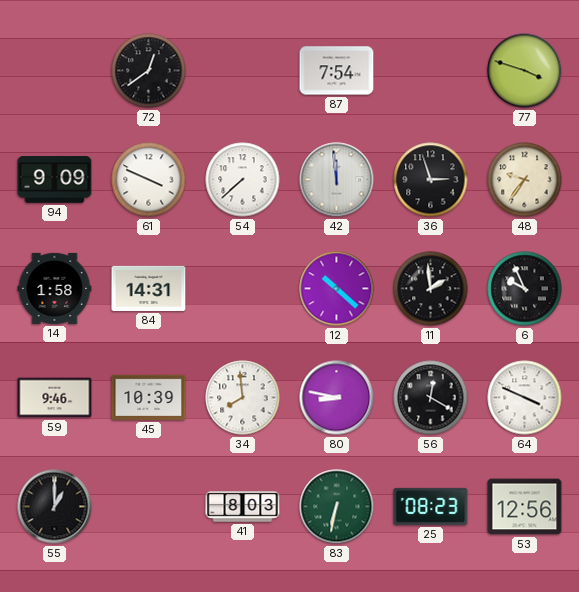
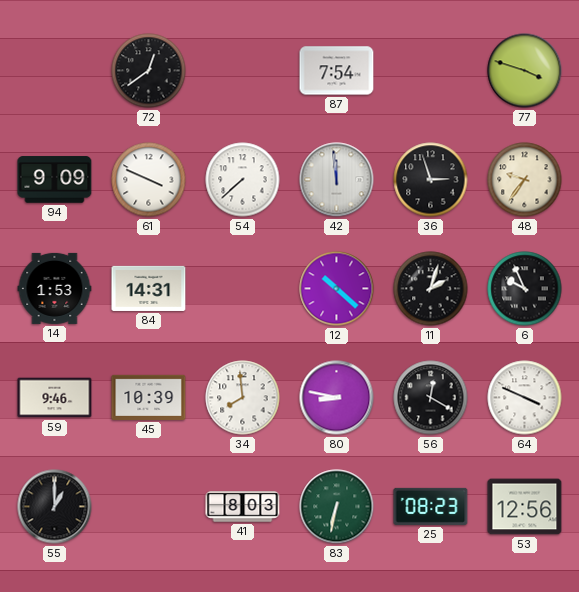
14: 1:58 -> 1:53 (55, 288)
11: 1:59 -> 2:03 (431, 289)
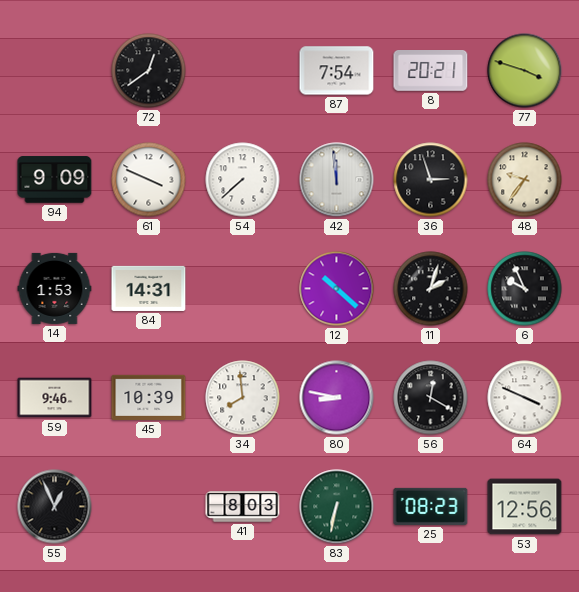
8: none -> 20:21 (431, 71)
55: 1:00 -> 12:56 (55, 507)
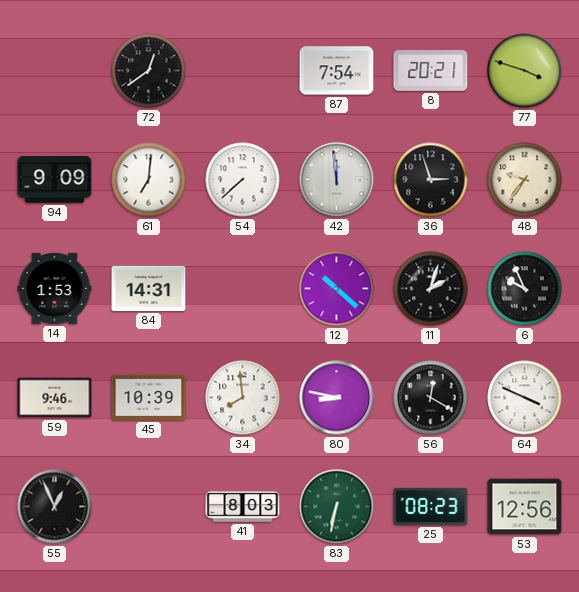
61: 3:49 -> 7:01 (149, 180)
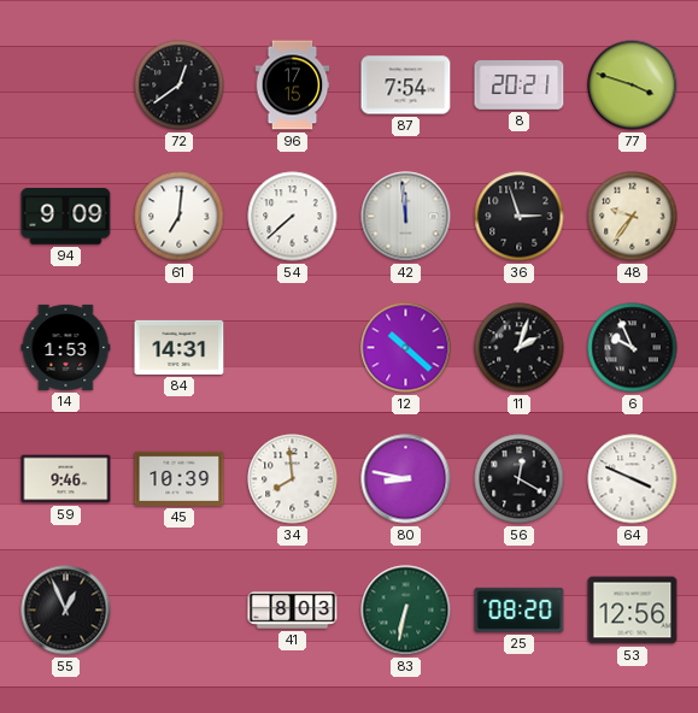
96: none -> 17:15 (293, 86)
25: 08:23 -> 08:20 (520, 609)
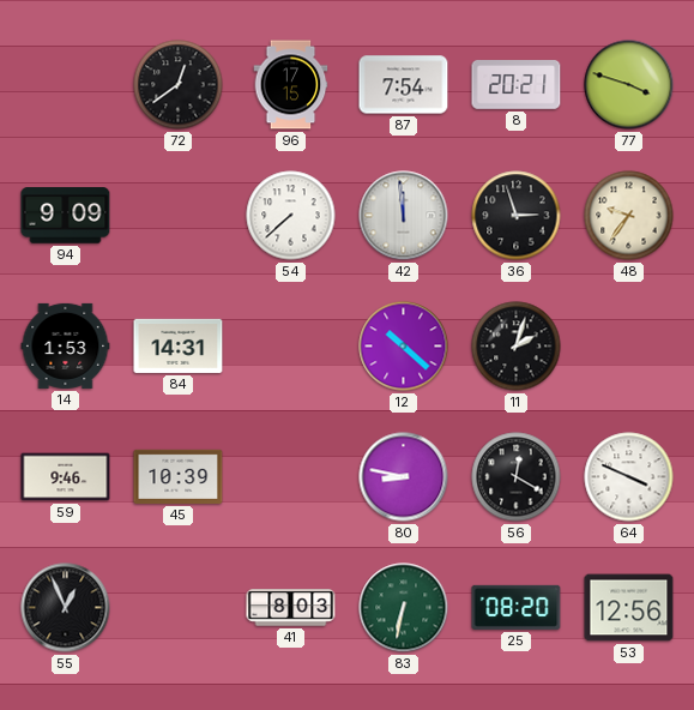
61: 7:01 -> none (180, 217)
6: 9:56 -> none (633, 348)
34: 7:59 -> none (293, 479)
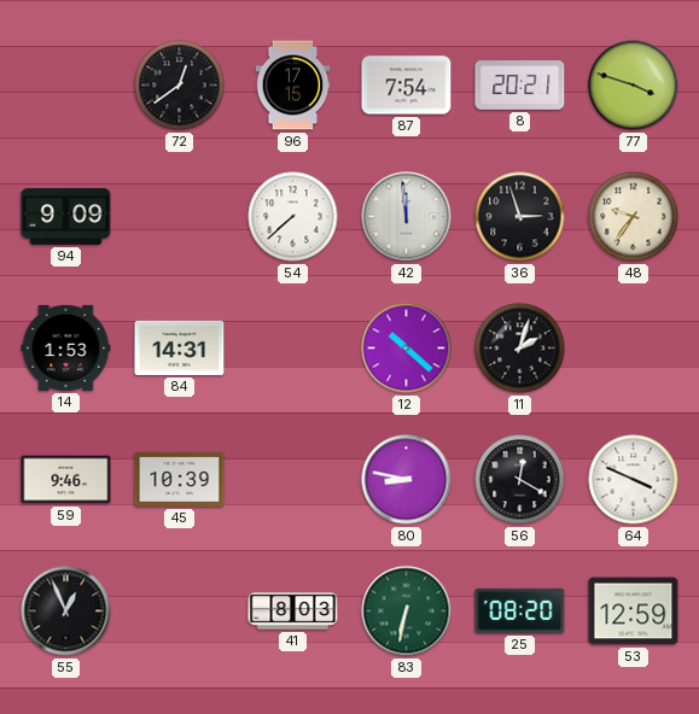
53: 12:56 -> 12:59 (634, 611)
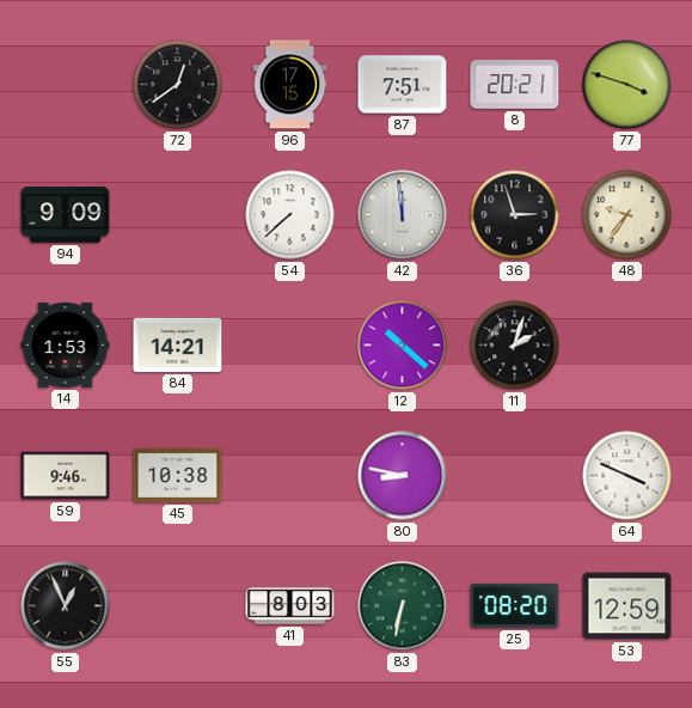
87: 7:54 -> 7:51 (403, 85)
84: 14:31 -> 14:21 (178, 344)
45: 10:39 -> 10:38 (178, 475)
56: 12:20 -> none (520, 480)
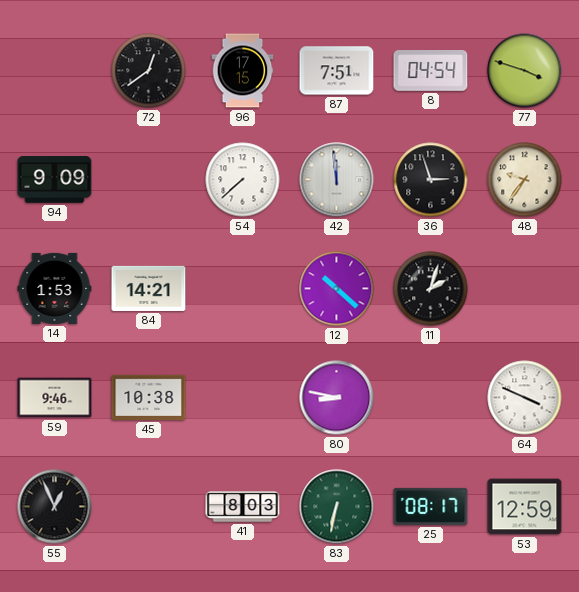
8: 20:21 -> 04:54 (431, 71)
25: 08:20 -> 08:17 (431, 506)
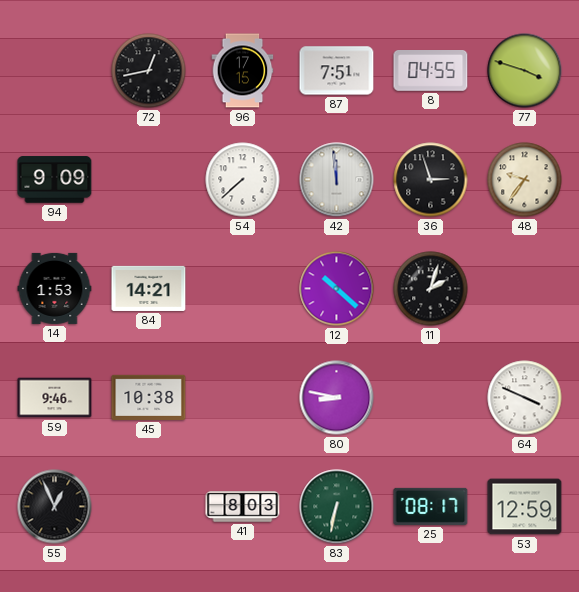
72: 12:39 -> 12:43 (149, 71)
8: 04:54 -> 04:55 (431, 71)
